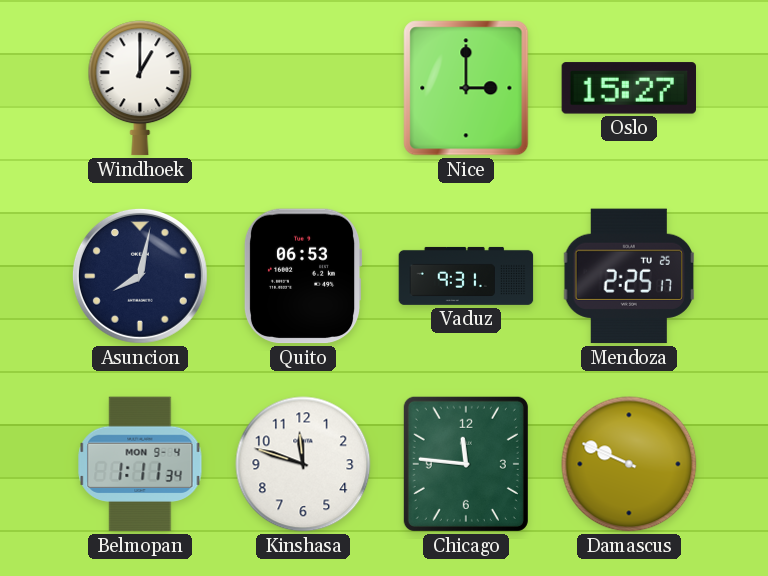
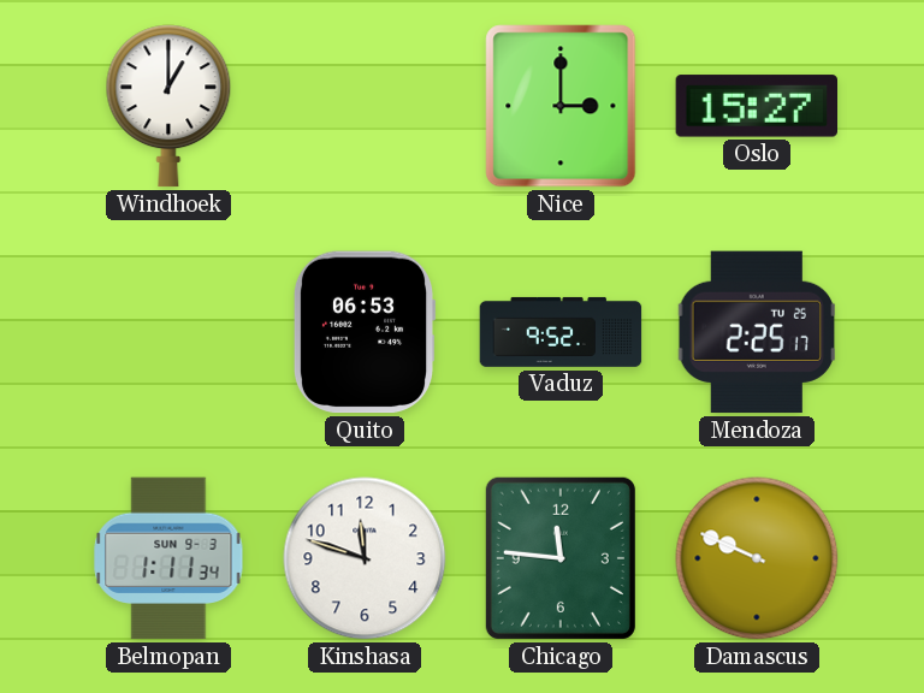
Asuncion: 8:02 -> none (140, 276)
Vaduz: 9:31 -> 9:52 (561, 332)
Belmopan date: MON 9-4 -> SUN 9-3 (168, 558)
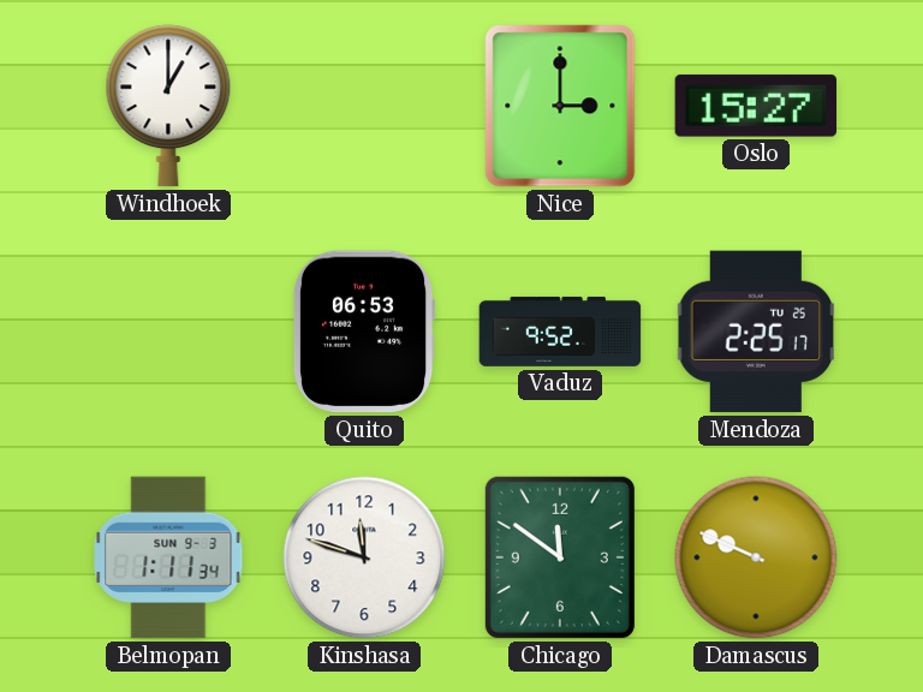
Chicago: 11:46 -> 11:51 (560, 557)
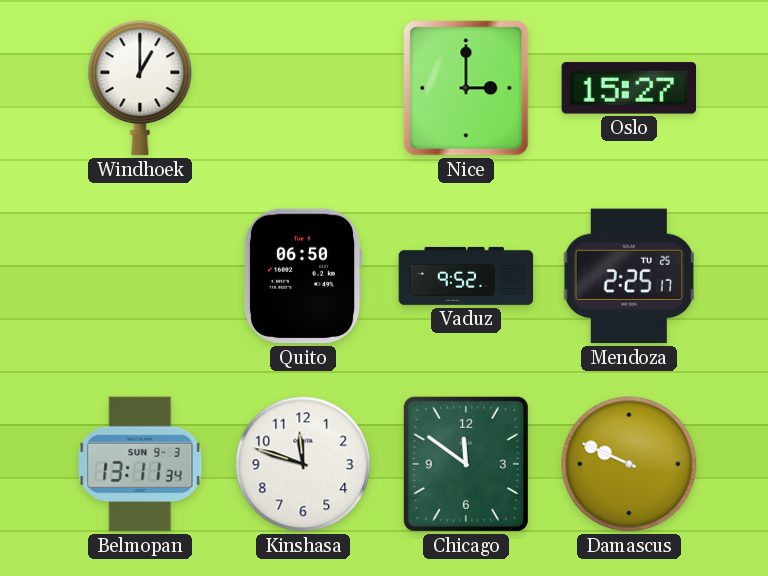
Quito: 06:53 -> 06:50 (303, 276)
Belmopan: 1:11 -> 13:11 (140, 464)
